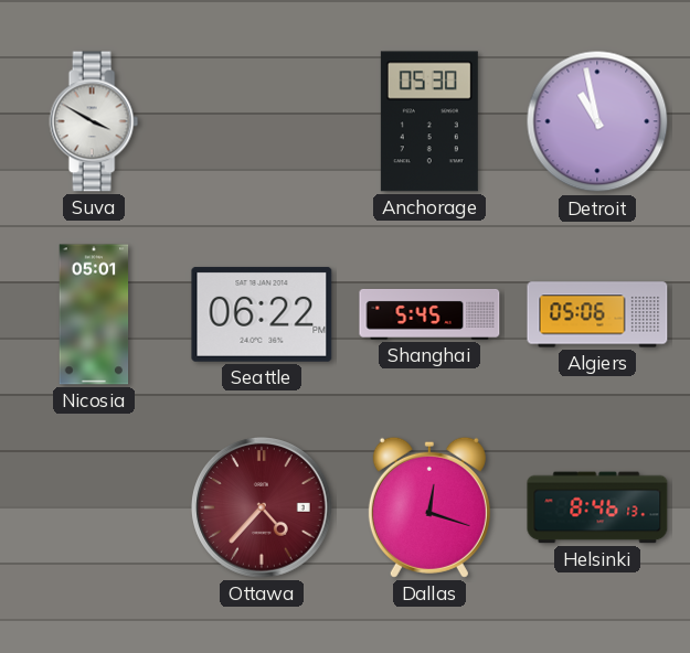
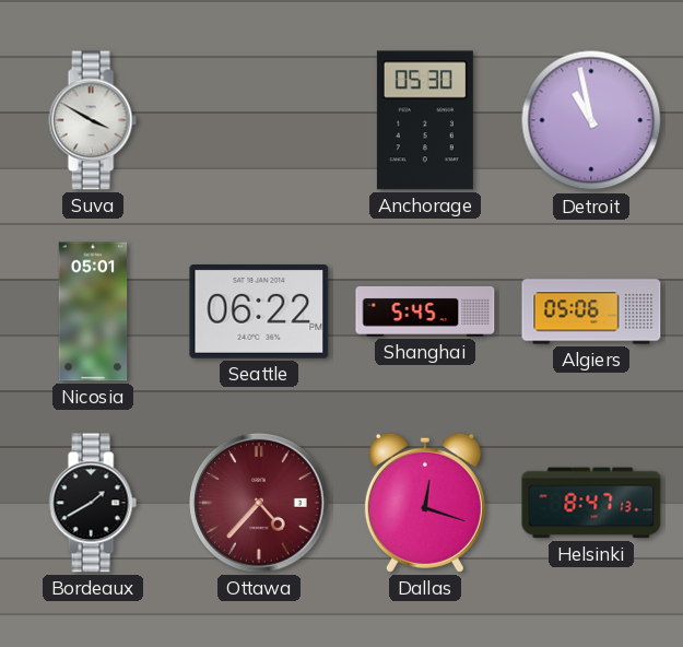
Bordeaux: none -> 1:40 (93, 503)
Helsinki: 8:46 -> 8:47 (591, 503)
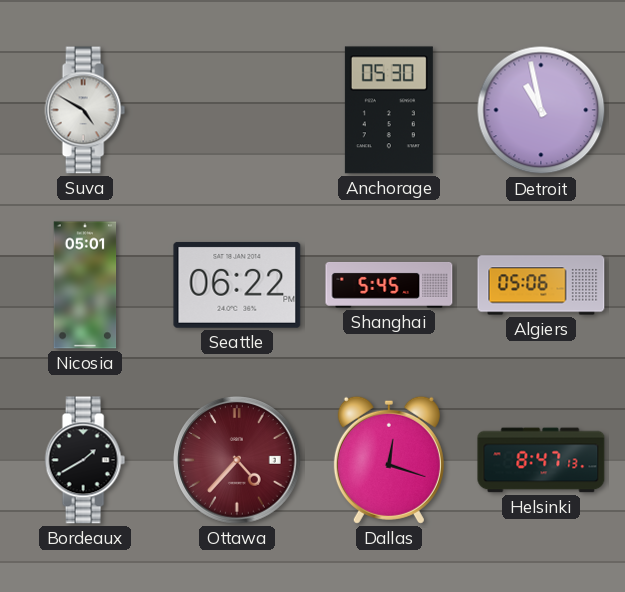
Suva: 3:50 -> 4:50 (85, 110)
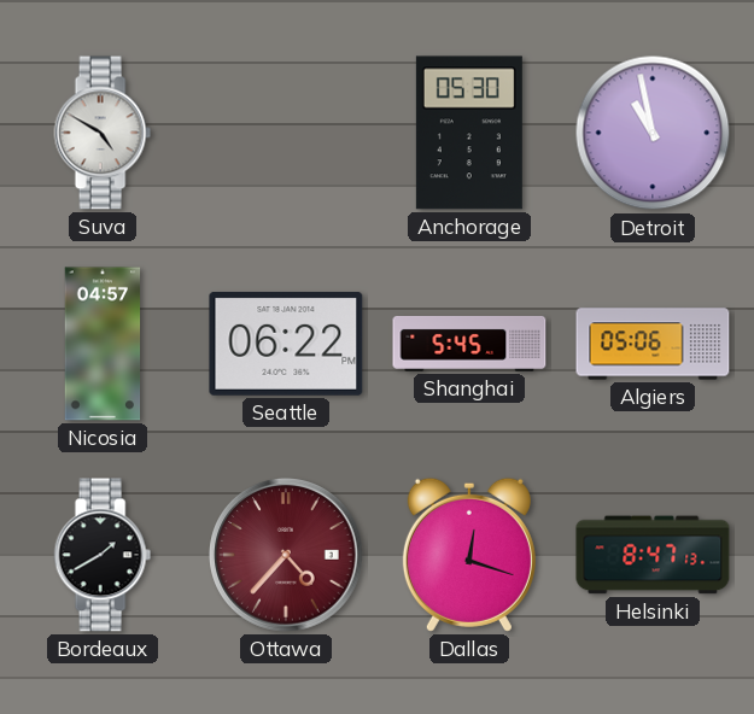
Nicosia: 05:01 -> 04:57 (103, 344)
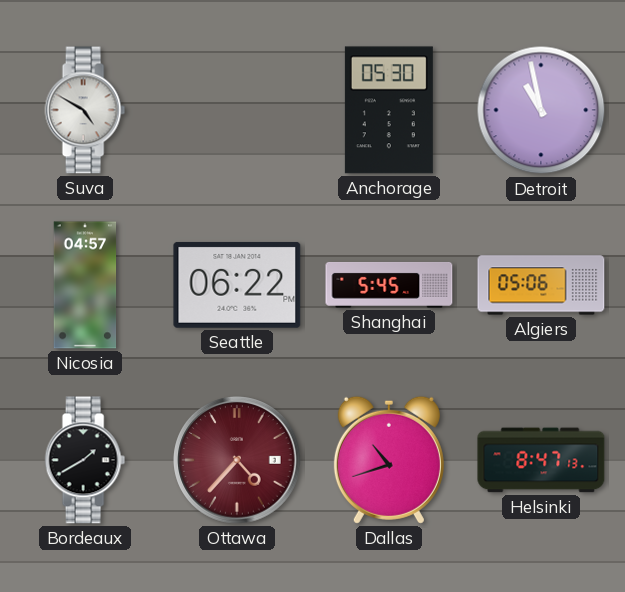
Dallas: 12:18 -> 10:42 (389, 460)
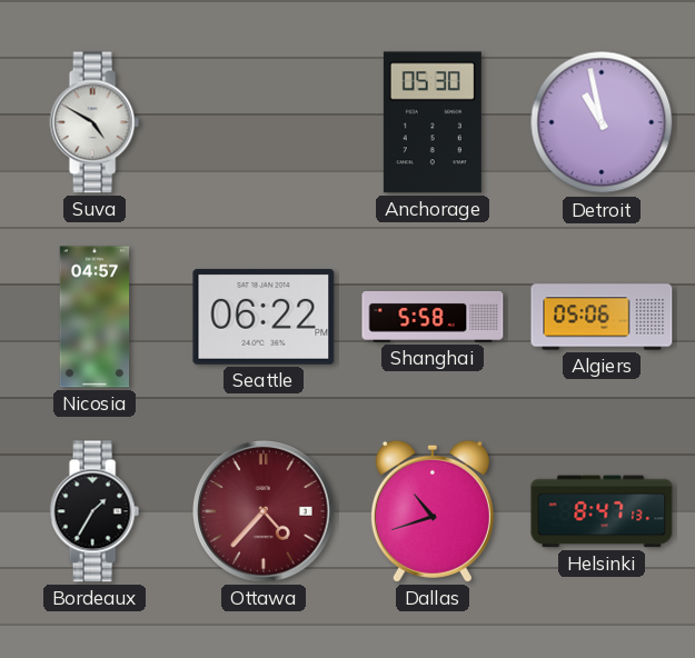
Shanghai: 5:45 -> 5:58 (433, 317)
Bordeaux: 1:40 -> 1:35 (95, 511)
